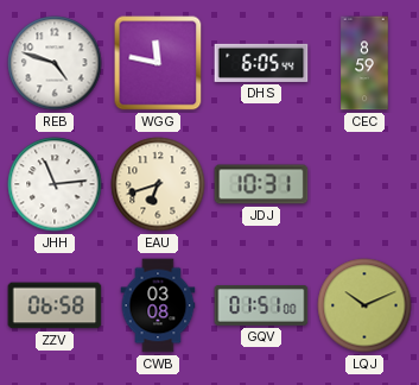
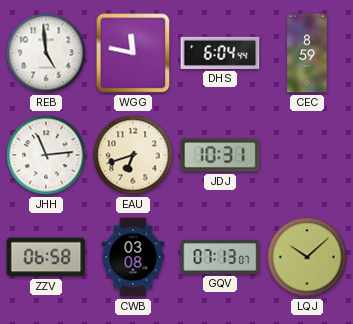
REB: 4:48 -> 4:59 (46, 53)
DHS: 6:05 -> 6:04 (220, 53)
GQV: 01:51 -> 07:13 (220, 257)
LQJ: 10:11 -> 10:08 (307, 257)
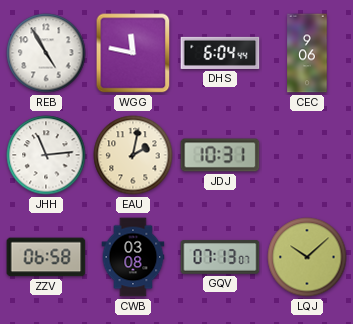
REB: 4:59 -> 4:55 (46, 53)
CEC: 8:59 -> 9:06 (307, 53)
EAU: 6:42 -> 2:02 (133, 155)
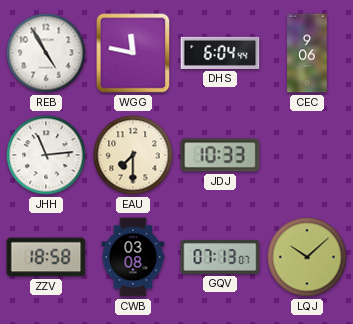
EAU: 2:02 -> 7:30 (133, 155)
JDJ: 10:31 -> 10:33 (220, 155)
ZZV: 06:58 -> 18:58 (46, 257)
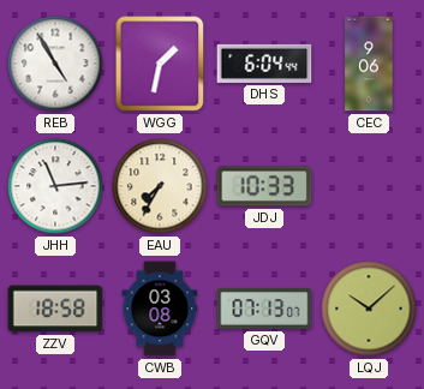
WGG: 11:47 -> 1:32 (160, 64)
EAU: 7:30 -> 7:35 (160, 186)
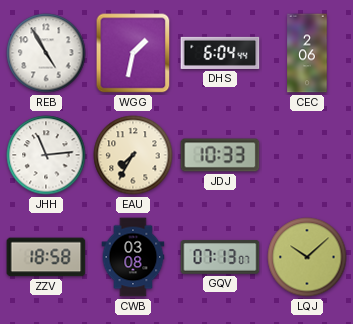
CEC: 9:06 -> 2:06 (307, 53)
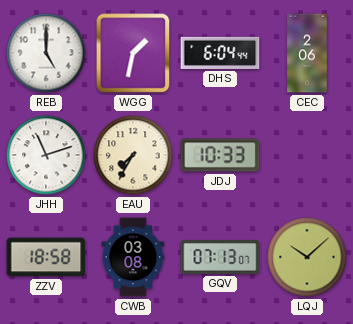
REB: 4:55 -> 5:00 (46, 53)
JHH: 11:14 -> 11:12 (46, 155)
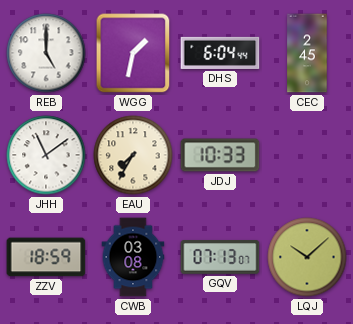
CEC: 2:06 -> 2:45 (307, 53)
JHH: 11:12 -> 11:09 (46, 155)
ZZV: 18:58 -> 18:59 (46, 257)
